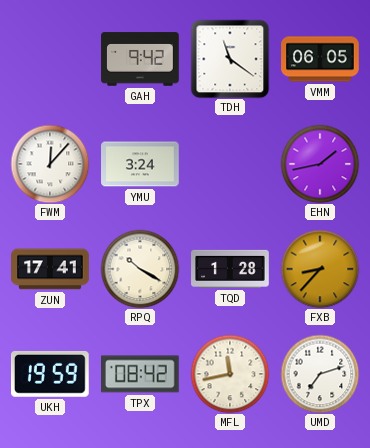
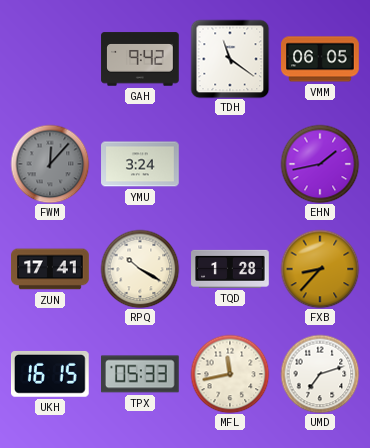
FWM dial: white -> grey (50, 164)
UKH: 19:59 -> 16:15 (51, 374)
TPX: 08:42 -> 05:33 (141, 374)
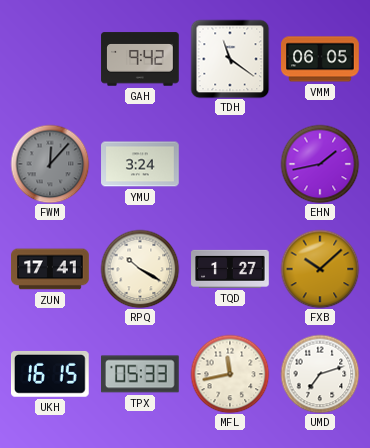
TQD: 1:28 -> 1:27 (230, 269)
FXB: 8:37 -> 10:08 (320, 269)
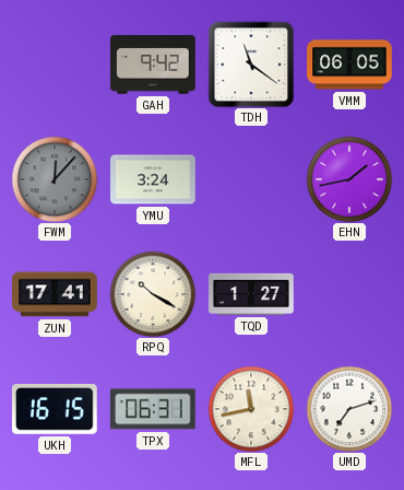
FXB: 10:08 -> none (320, 269)
TPX: 05:33 -> 06:31 (154, 409)
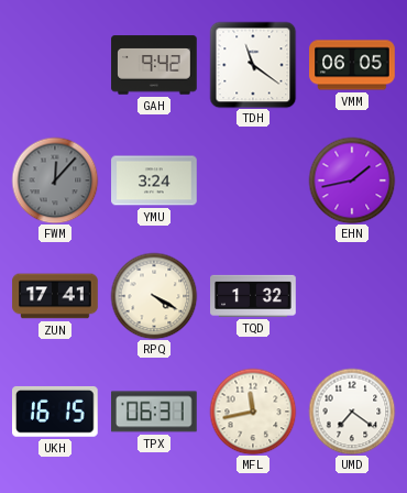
RPQ: 10:20 -> 4:20 (154, 296)
TQD: 1:27 -> 1:32 (253, 296)
UMD: 7:12 -> 7:21 (352, 412)
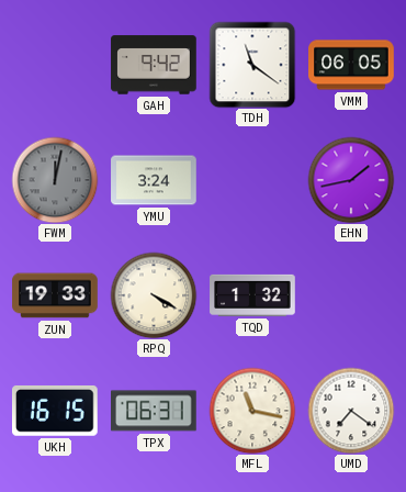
FWM: 12:07 -> 12:02 (55, 180)
ZUN: 17:41 -> 19:33 (55, 295)
MFL: 11:43 -> 11:17 (252, 411)
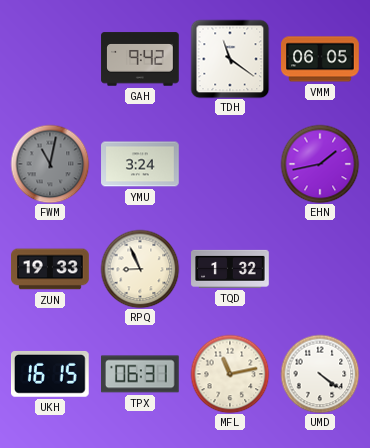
FWM: 12:02 -> 11:02 (50, 164)
RPQ: 4:20 -> 8:56 (140, 269)
MFL: 11:17 -> 11:13 (230, 374)
UMD: 7:21 -> 4:21 (320, 374)
